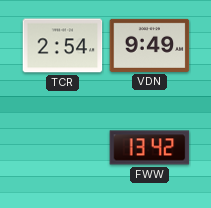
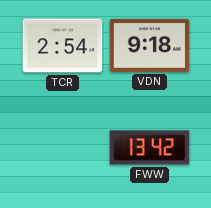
VDN: 9:49 -> 9:18 (150, 45)
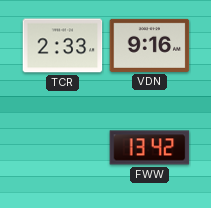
TCR: 2:54 -> 2:33 (63, 46)
VDN: 9:18 -> 9:16 (150, 45)
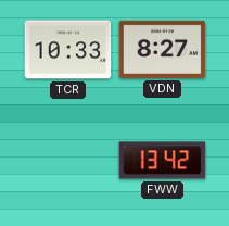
TCR: 2:33 -> 10:33 (68, 50)
VDN: 9:16 -> 8:27 (163, 49)
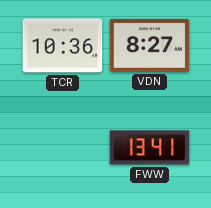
TCR: 10:33 -> 10:36 (63, 46)
FWW: 13:42 -> 13:41 (150, 148)
